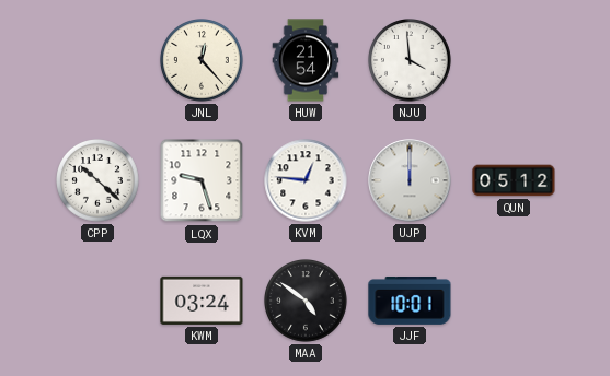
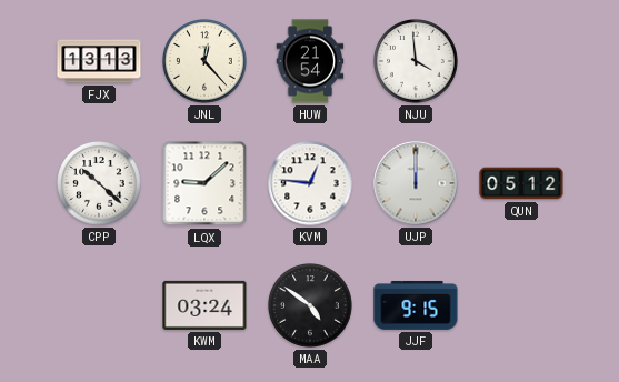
FJX: none -> 13:13 (99, 61)
LQX: 9:27 -> 9:08 (204, 183)
JJF: 10:01 -> 9:15 (416, 305)
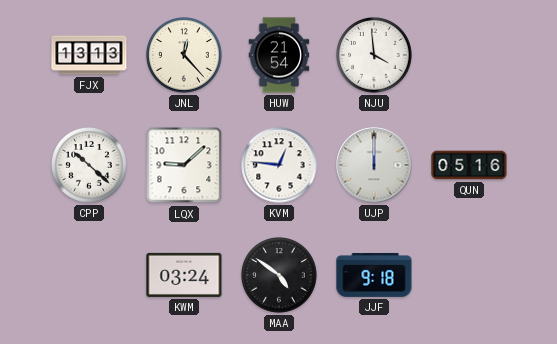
QUN: 05:12 -> 05:16 (469, 165)
JJF: 9:15 -> 9:18 (374, 275)
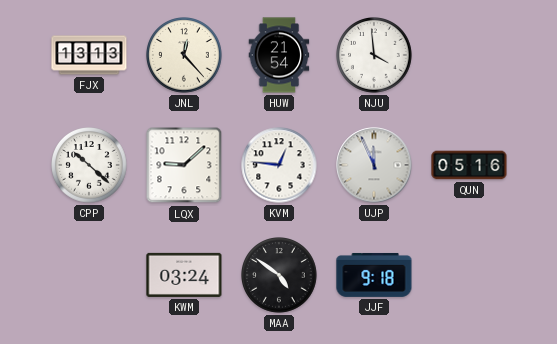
UJP: 12:00 -> 11:56 (374, 165)
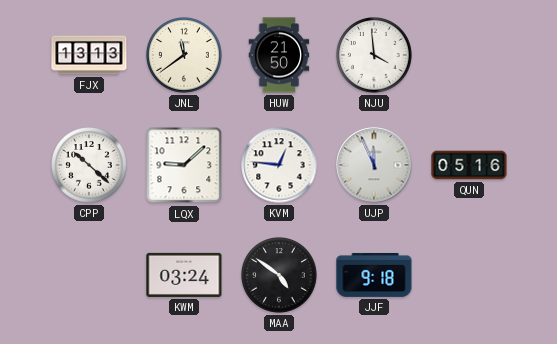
JNL: 12:23 -> 11:39 (184, 55)
HUW: 21:54 -> 21:50 (279, 55)
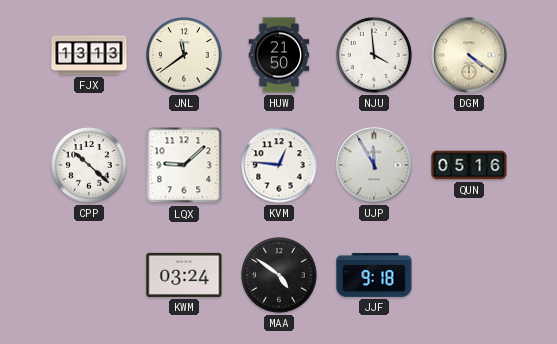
DGM: none -> 4:21 (469, 55)
UJP: 11:56 -> 11:55 (374, 165)
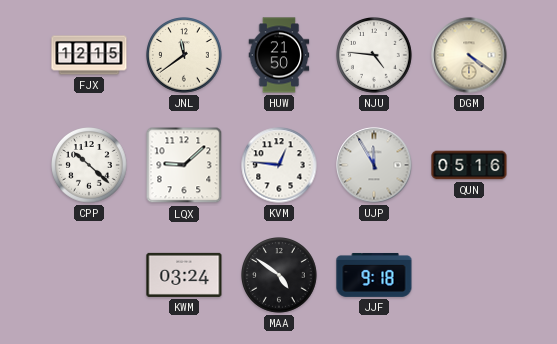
FJX: 13:13 -> 12:15 (89, 55)
NJU: 3:59 -> 4:46 (374, 55)
